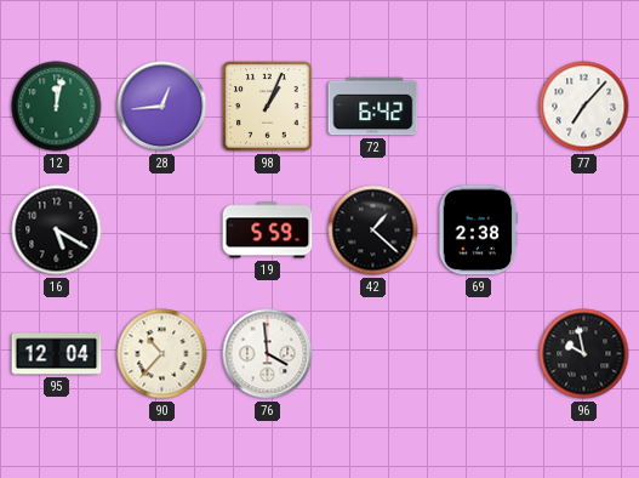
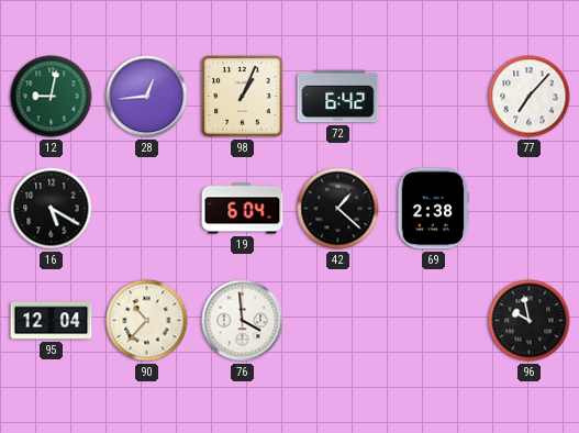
12: 12:02 -> 9:02 (52, 97)
19: 5:59 -> 6:04 (243, 209)
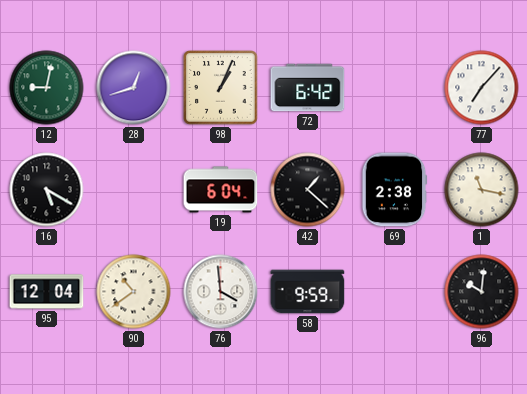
28: 12:44 -> 12:42 (134, 88)
1: none -> 11:17 (482, 190)
90: 10:37 -> 10:39 (134, 292)
58: none -> 9:59 (308, 292)
96: 9:58 -> 10:01 (482, 292)
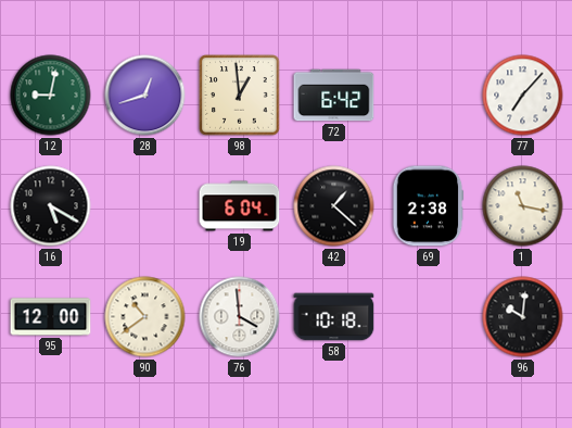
98: 1:04 -> 12:59 (240, 96)
95: 12:04 -> 12:00 (51, 317)
58: 9:59 -> 10:18 (334, 317)
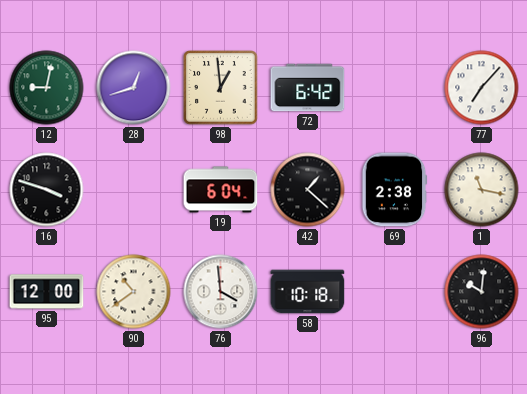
16: 5:20 -> 3:48 (47, 190)
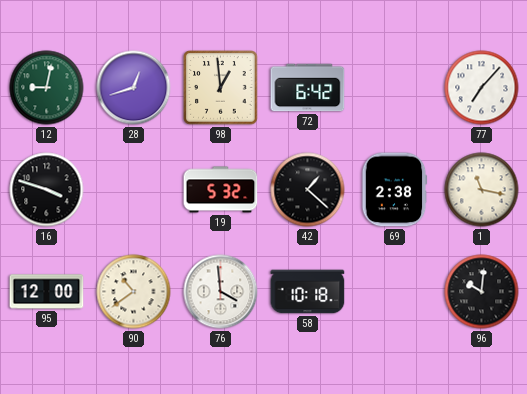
19: 6:04 -> 5:32 (221, 190)
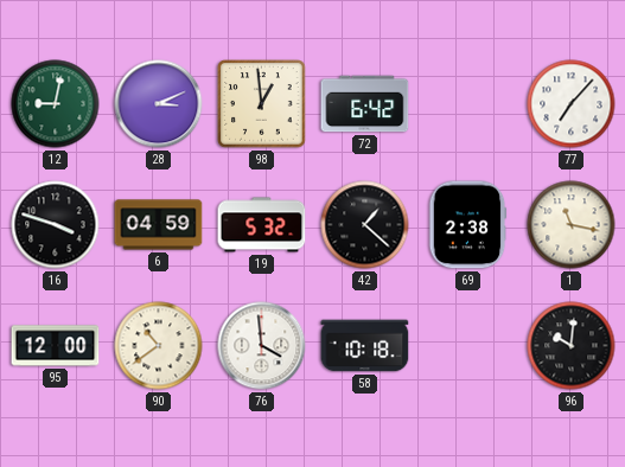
28: 12:42 -> 3:11 (159, 104)
6: none -> 04:59 (159, 225)
